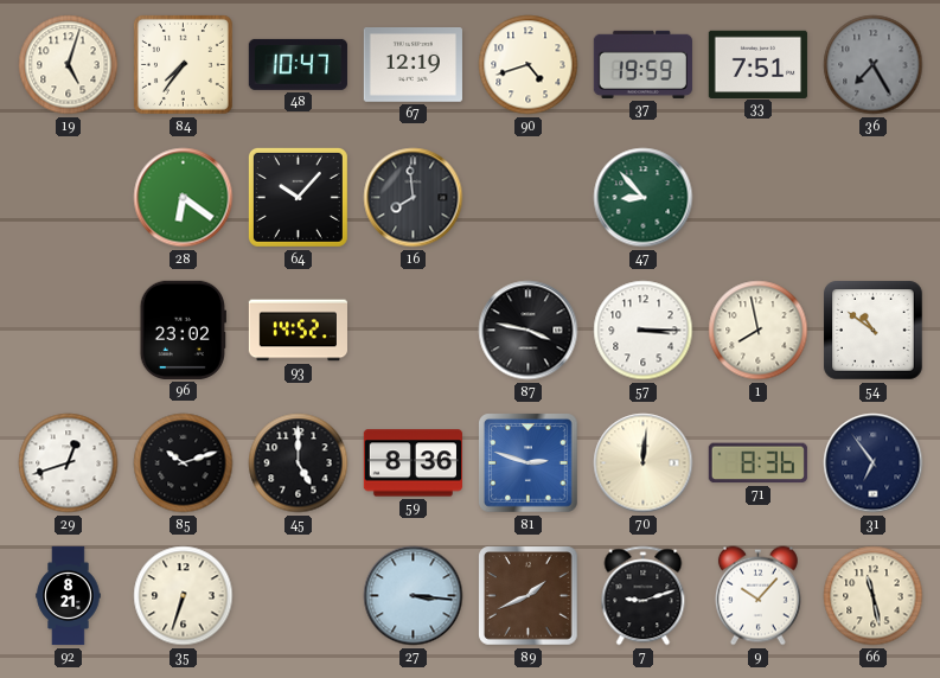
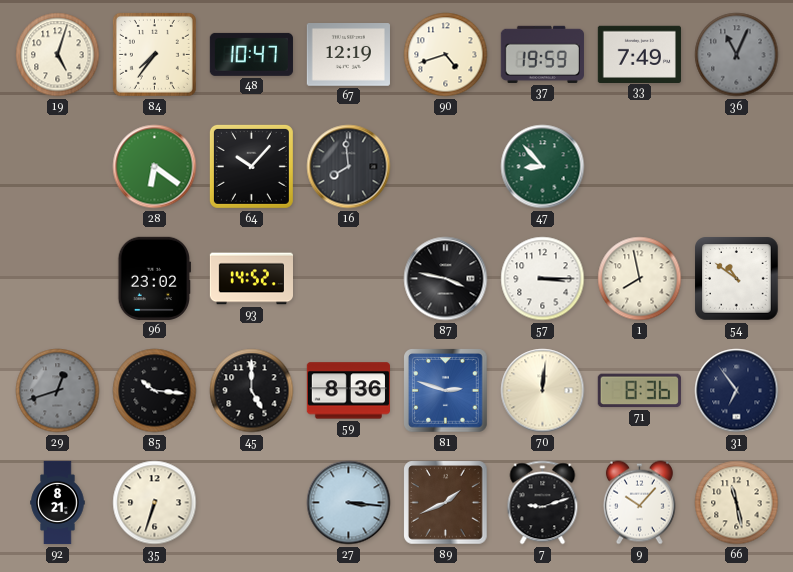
33: 7:51 -> 7:49 (639, 54)
36: 7:25 -> 11:04 (737, 55)
29 dial: white -> grey (58, 391)
85: 10:12 -> 10:16 (155, 391)
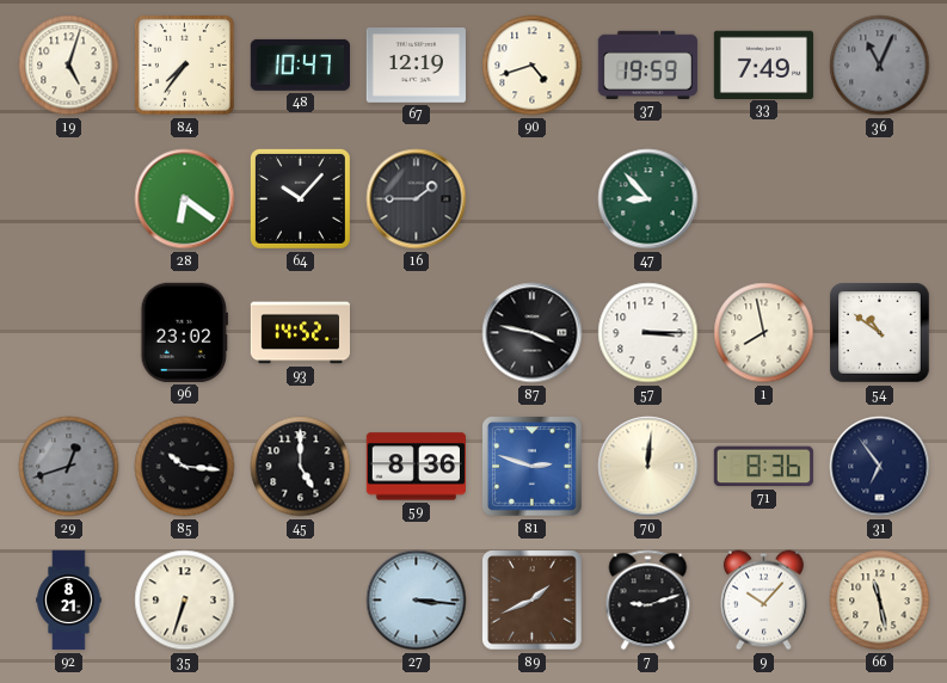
16: 7:59 -> 1:45 (417, 199)
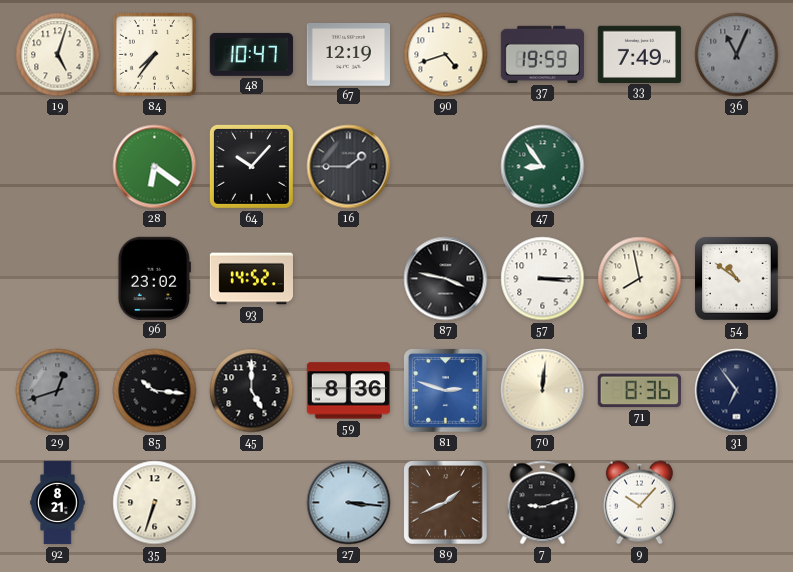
47: 8:53 -> 8:54 (543, 167)
66: 11:28 -> none (880, 601)
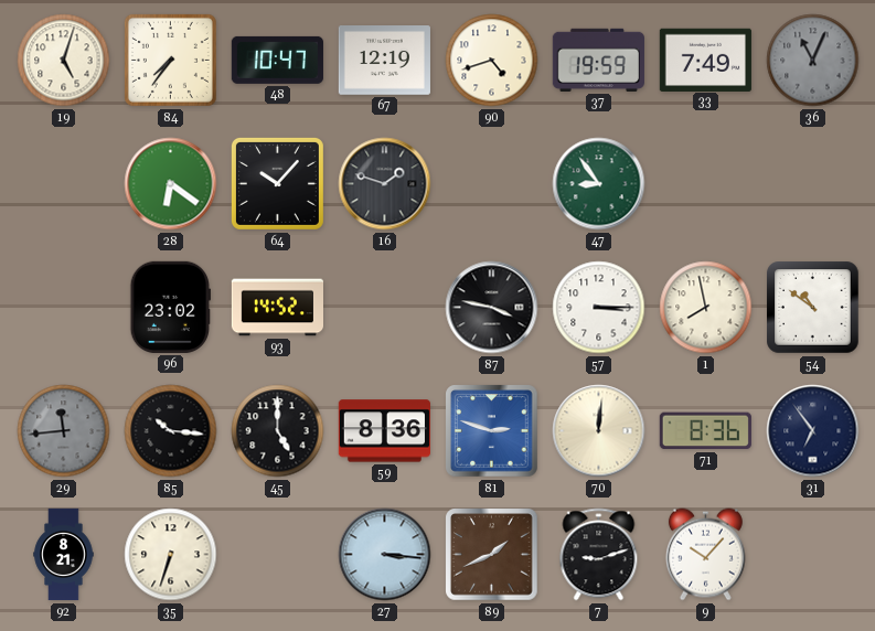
16: 1:45 -> 1:48 (385, 184)
29: 12:42 -> 11:44 (64, 431)
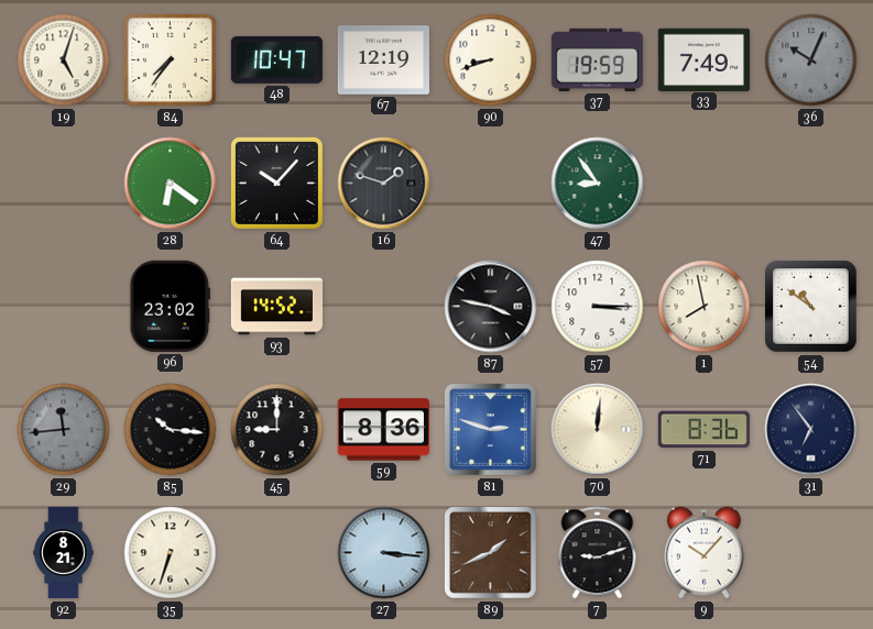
90: 4:42 -> 8:42 (491, 60)
36: 11:04 -> 10:04 (811, 60)
45: 5:00 -> 9:00 (277, 430)
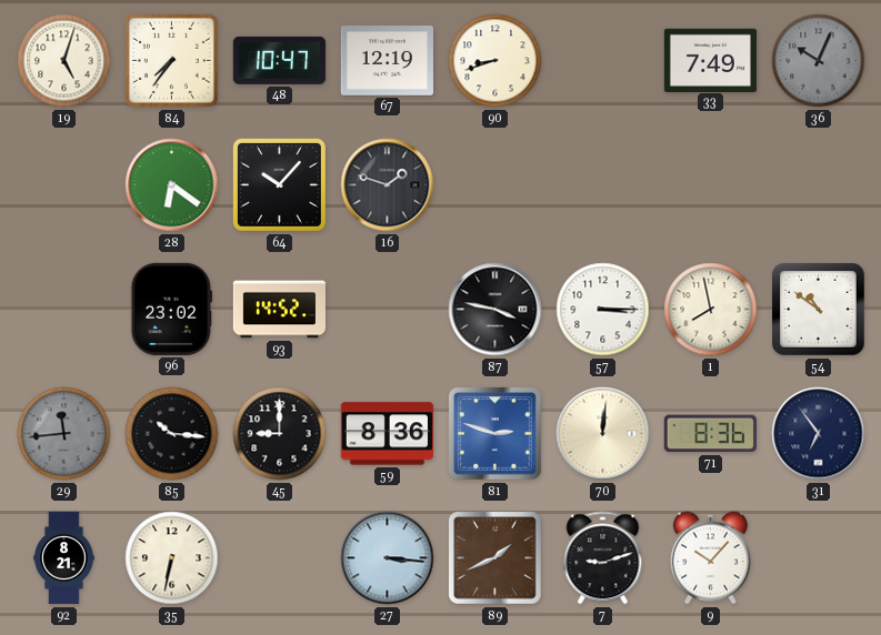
37: 19:59 -> none (597, 59)
47: 8:54 -> none (598, 184)
35: 6:33 -> 6:32 (172, 558)
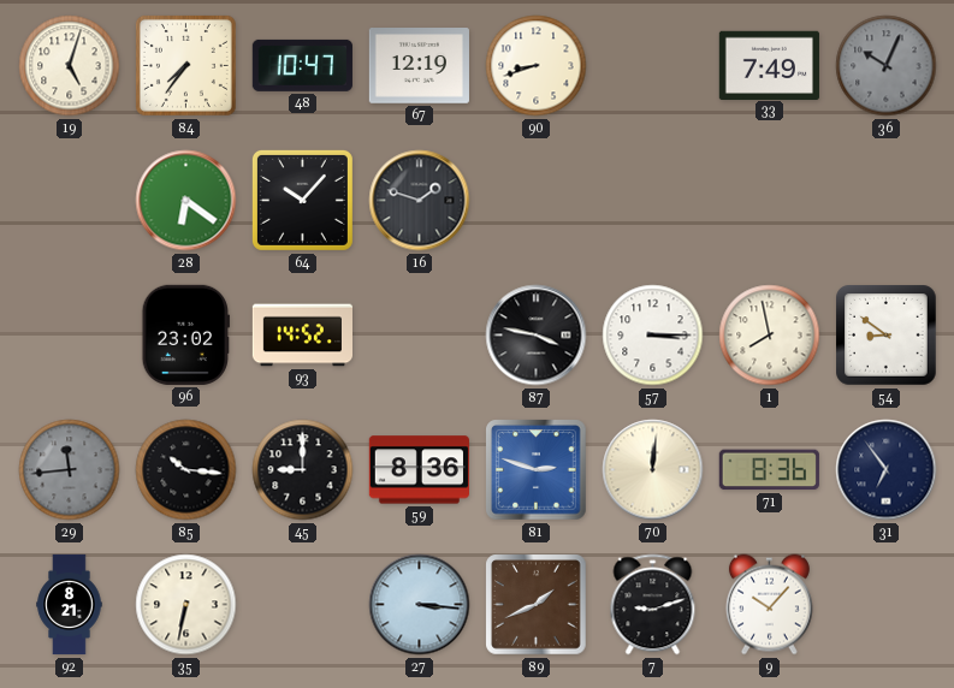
54: 10:51 -> 8:51 (887, 336)
